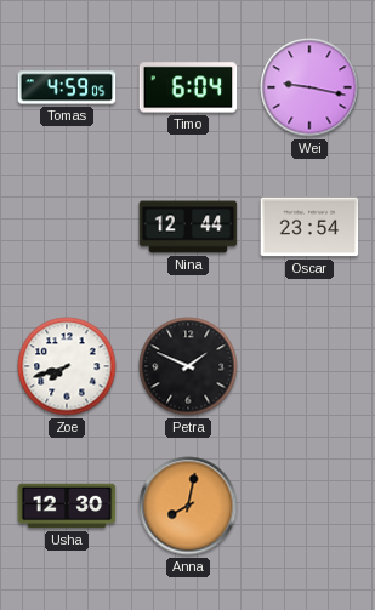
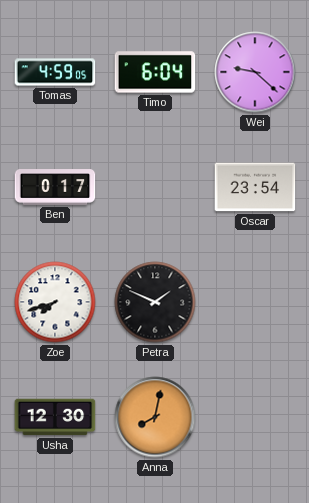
Wei: 9:17 -> 9:22 (255, 72)
Ben: none -> 0:17 (55, 187)
Nina: 12:44 -> none (188, 227)
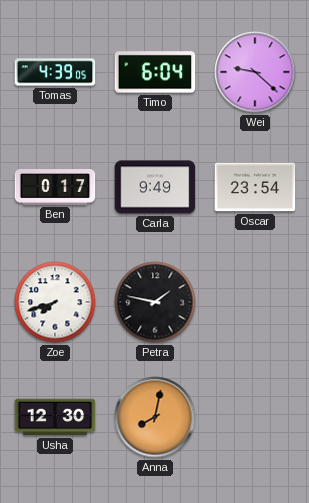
Tomas: 4:59 -> 4:39 (55, 72)
Carla: none -> 9:49 (155, 187)
Petra: 1:49 -> 1:47 (155, 302)
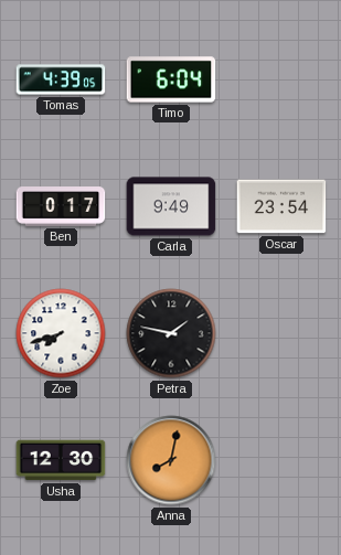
Wei: 9:22 -> none (255, 72)
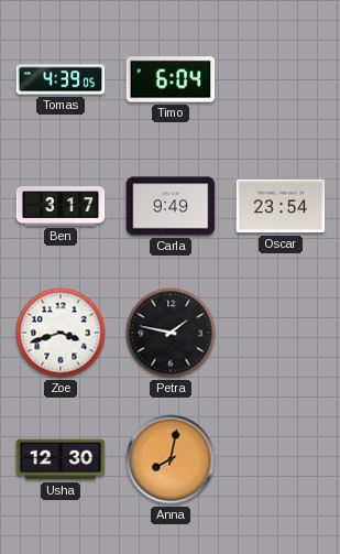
Ben: 0:17 -> 3:17 (61, 206)
Zoe: 7:42 -> 3:42 (61, 333)
